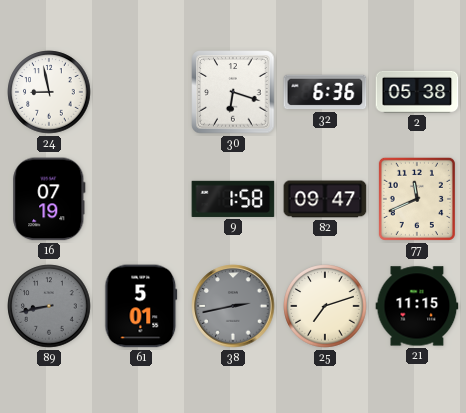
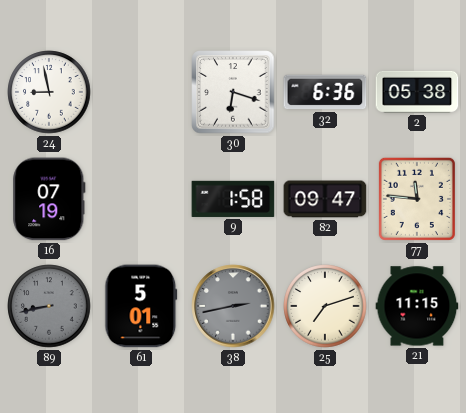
77: 11:41 -> 11:46 (417, 199)
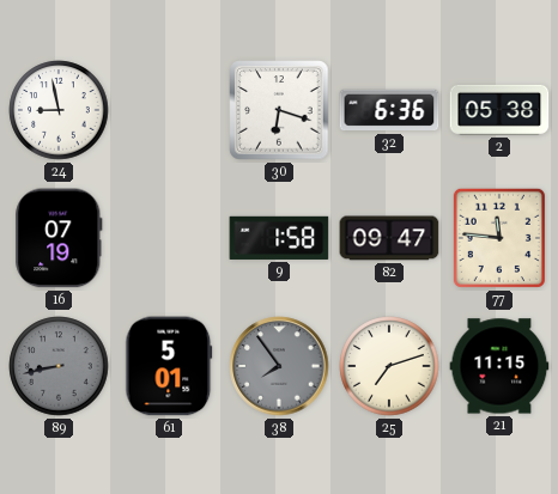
38: 2:43 -> 7:54 (279, 366)
